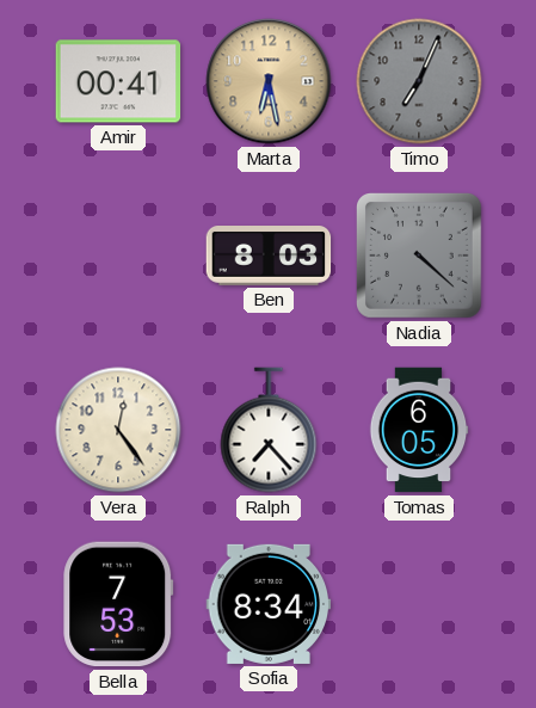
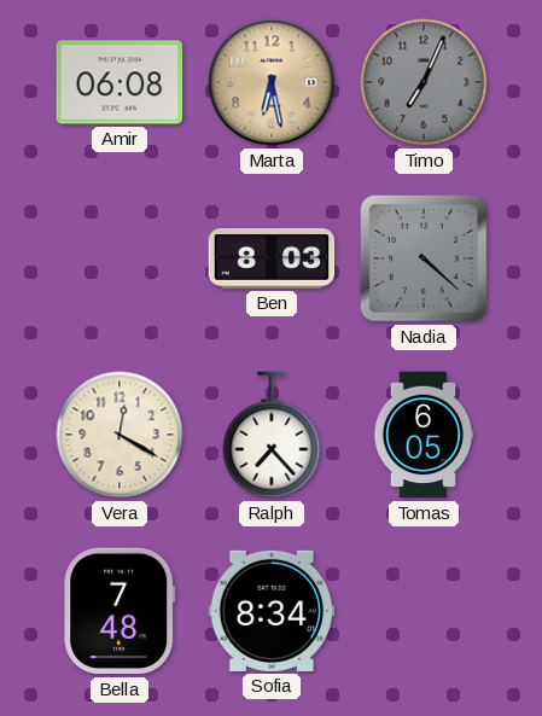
Amir: 00:41 -> 06:08 (120, 82)
Vera: 12:24 -> 12:20 (120, 435)
Bella: 7:53 -> 7:48 (120, 611)
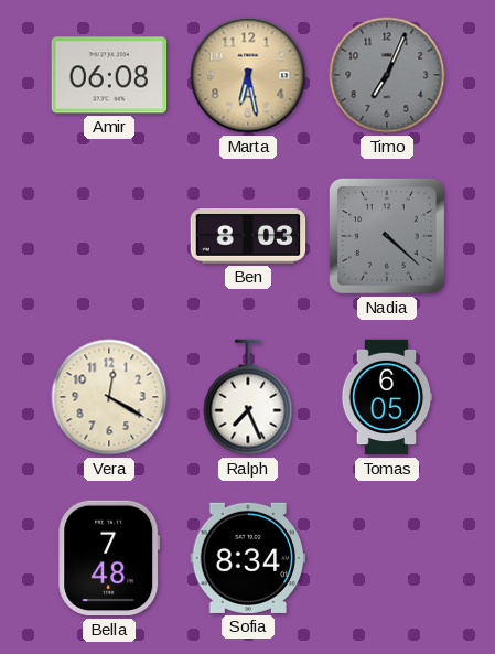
Ralph: 7:23 -> 7:26 (248, 397)
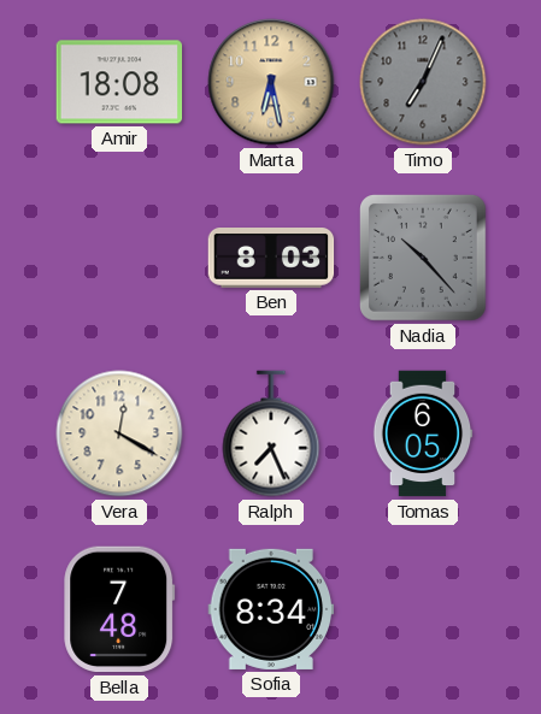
Amir: 06:08 -> 18:08 (119, 82)
Nadia: 4:22 -> 10:23 (424, 259)
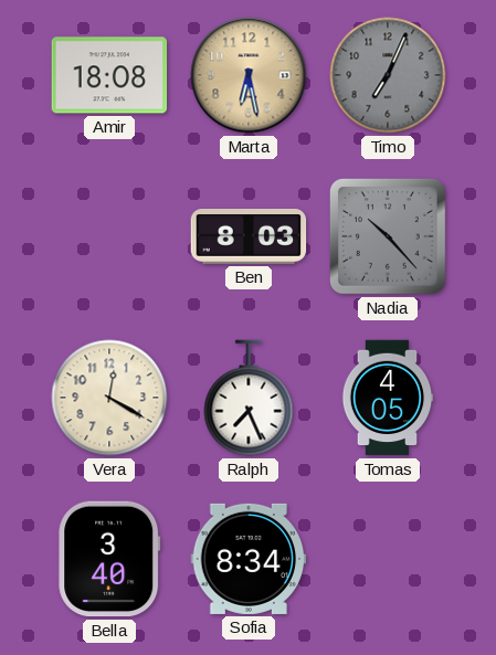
Tomas: 6:05 -> 4:05 (388, 398)
Bella: 7:48 -> 3:40 (109, 559)
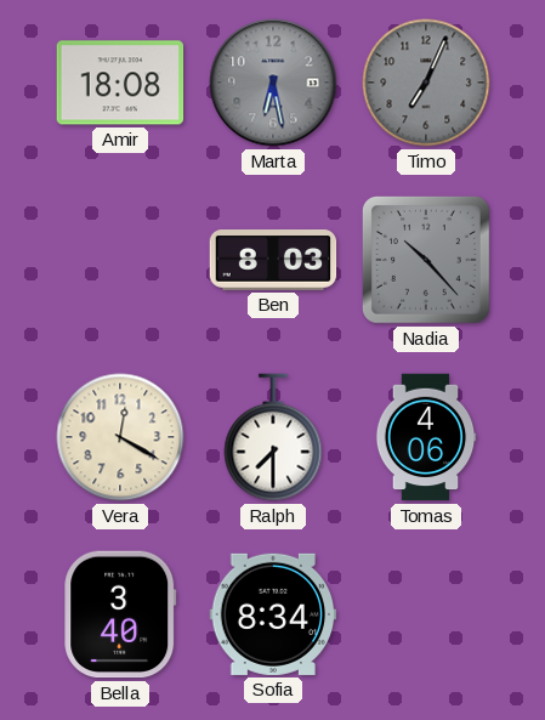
Marta dial: champagne -> grey (273, 83)
Ralph: 7:26 -> 7:30 (273, 437)
Tomas: 4:05 -> 4:06 (426, 437)
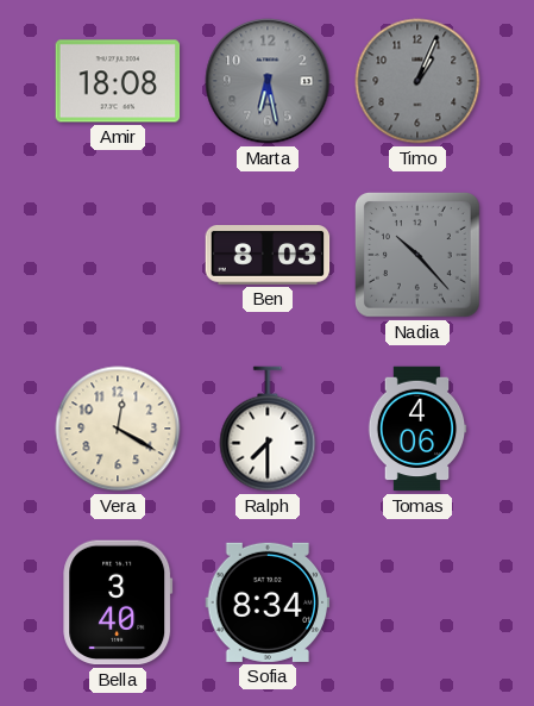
Timo: 7:04 -> 1:04 (417, 81)
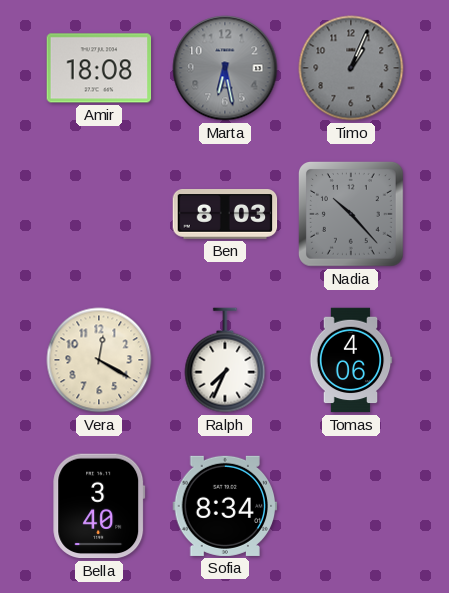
Ralph: 7:30 -> 7:34 (225, 360)
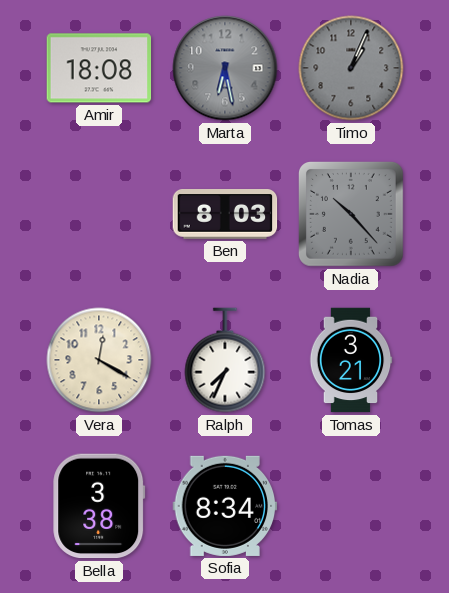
Tomas: 4:06 -> 3:21 (351, 360)
Bella: 3:40 -> 3:38 (99, 506)
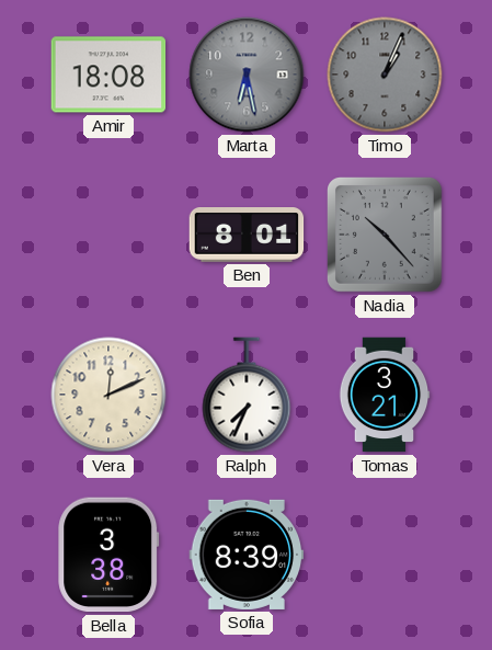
Ben: 8:03 -> 8:01 (247, 236)
Vera: 12:20 -> 12:11 (108, 395)
Sofia: 8:34 -> 8:39 (247, 555)
